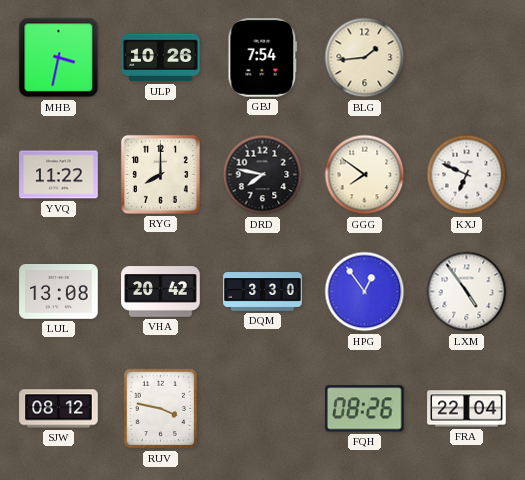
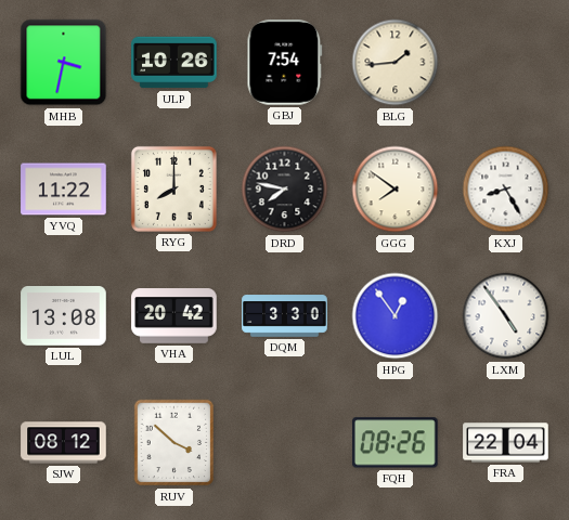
KXJ: 6:49 -> 8:25 (506, 190)
RUV: 3:47 -> 3:52 (174, 443)
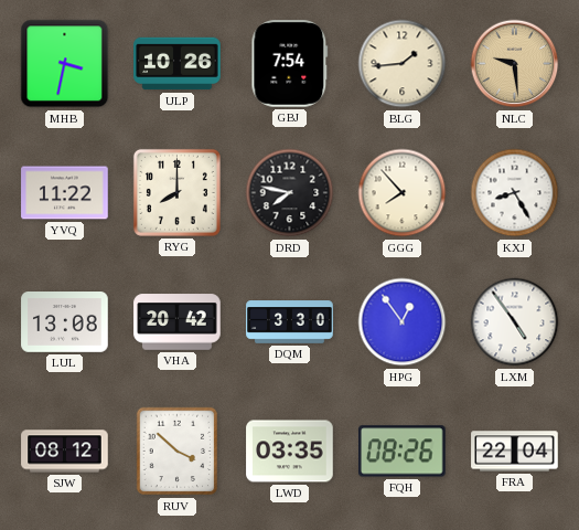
NLC: none -> 9:29 (515, 64)
GGG: 7:51 -> 7:53 (403, 193)
LWD: none -> 03:35 (290, 452)
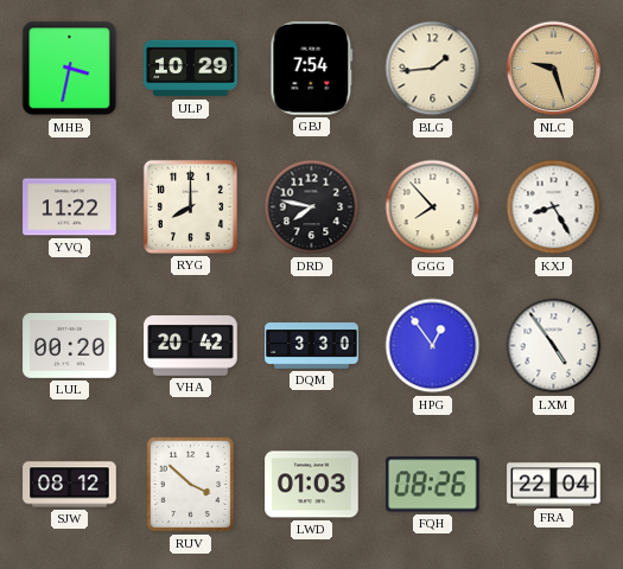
ULP: 10:26 -> 10:29 (191, 69)
NLC: 9:29 -> 9:27 (554, 69)
LUL: 13:08 -> 00:20 (70, 346)
LWD: 03:35 -> 01:03 (312, 485)
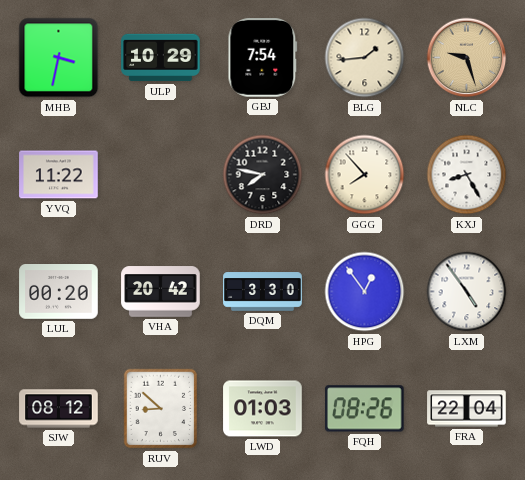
RYG: 8:00 -> none (190, 206)
RUV: 3:52 -> 8:52 (161, 409)
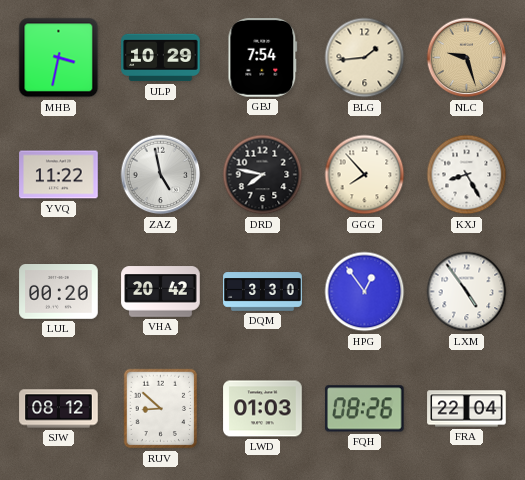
ZAZ: none -> 4:58 (161, 175)
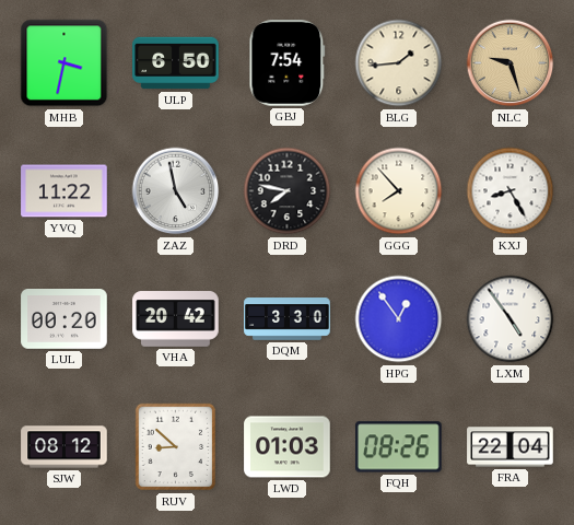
ULP: 10:29 -> 6:50 (176, 63)
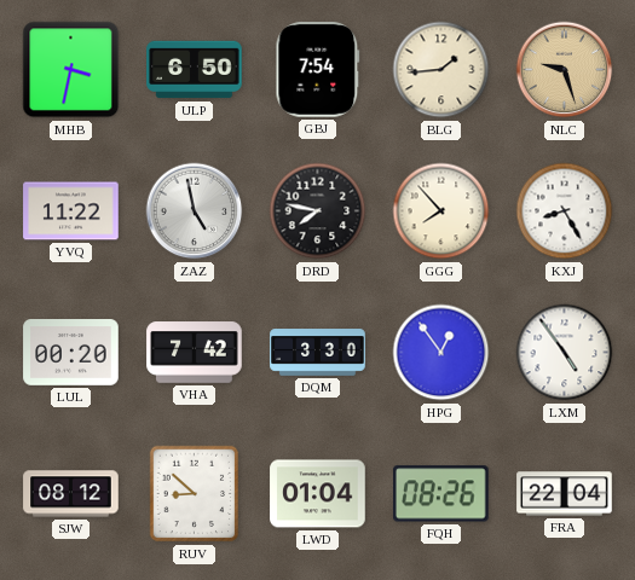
VHA: 20:42 -> 7:42 (195, 353)
LWD: 01:03 -> 01:04 (318, 494)
